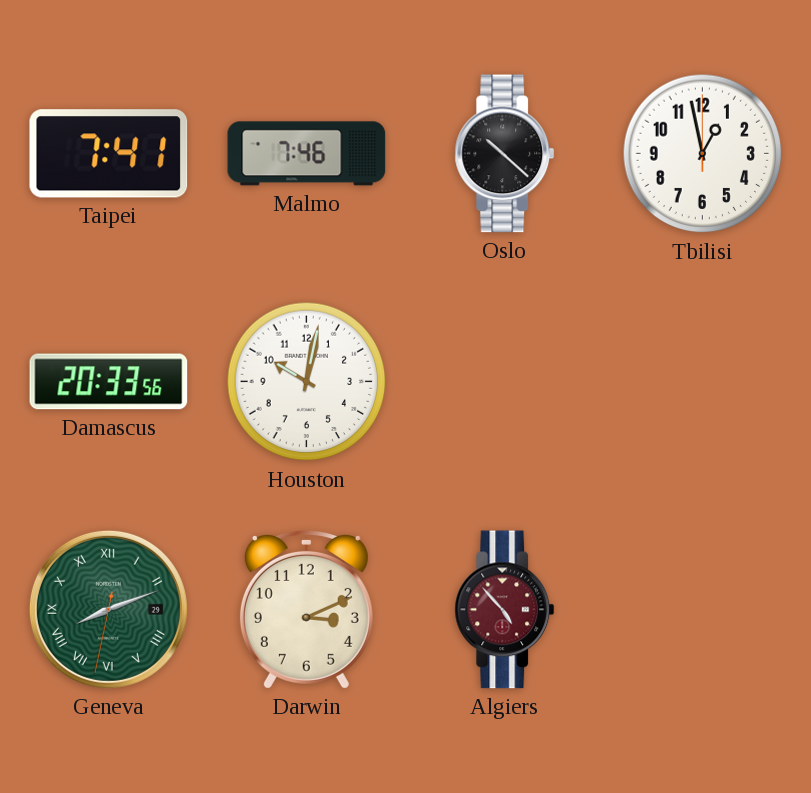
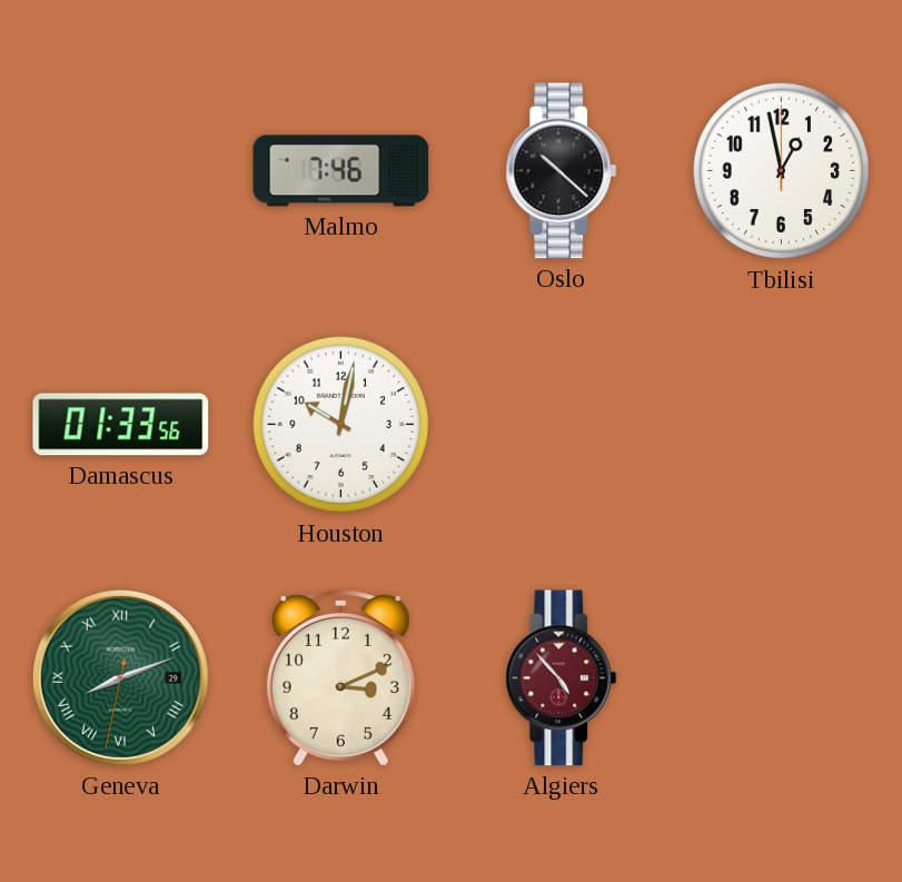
Taipei: 7:41 -> none (109, 154)
Damascus: 20:33 -> 01:33 (121, 425)
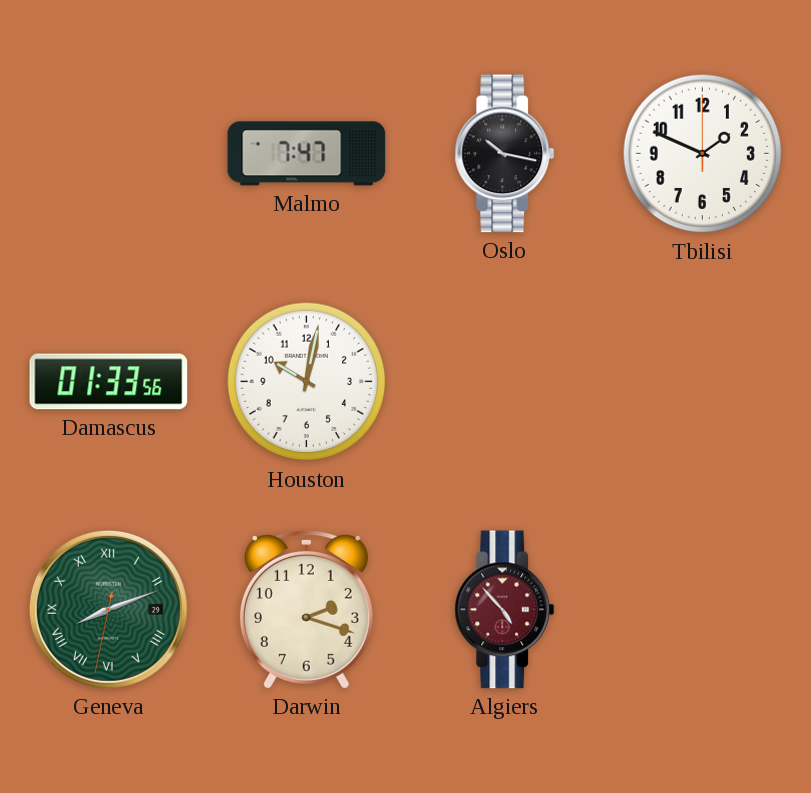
Malmo: 7:46 -> 7:47 (307, 154)
Oslo: 10:22 -> 10:17 (505, 154)
Tbilisi: 12:58 -> 1:49 (703, 154)
Darwin: 3:11 -> 2:18 (306, 609)
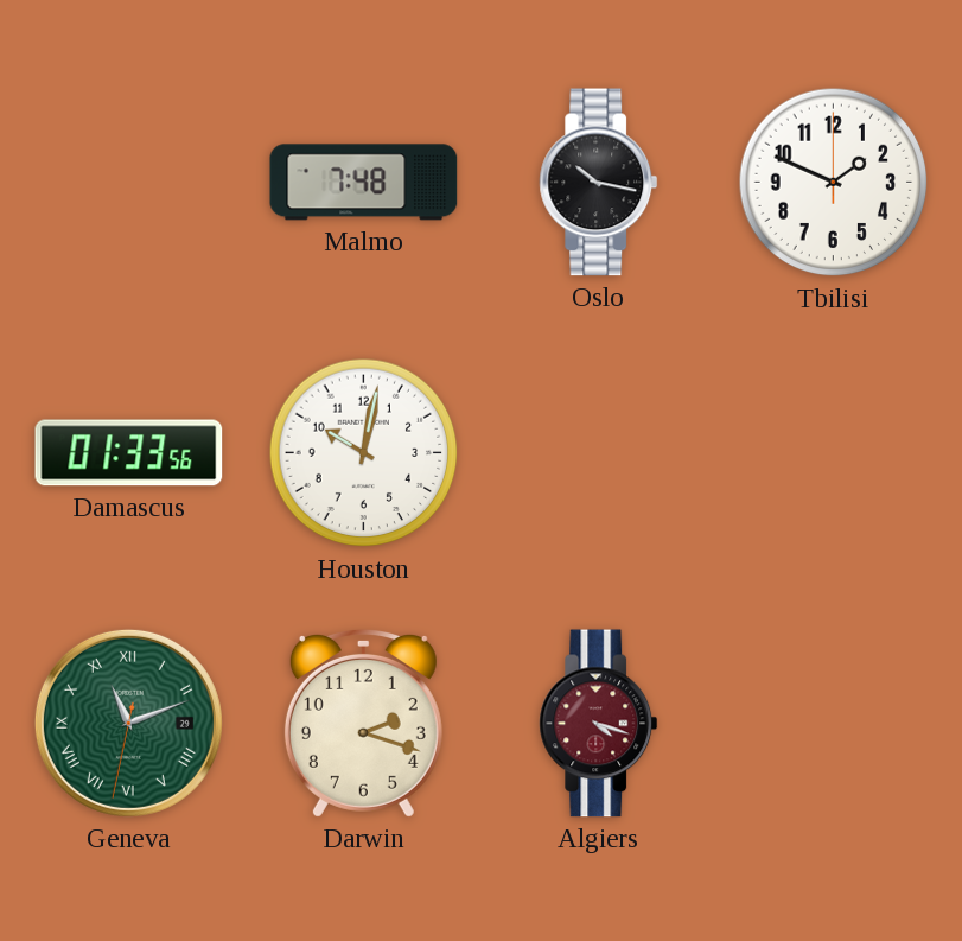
Malmo: 7:47 -> 7:48 (364, 183)
Geneva: 8:11 -> 11:11 (128, 723)
Algiers: 4:53 -> 4:18 (599, 724)
